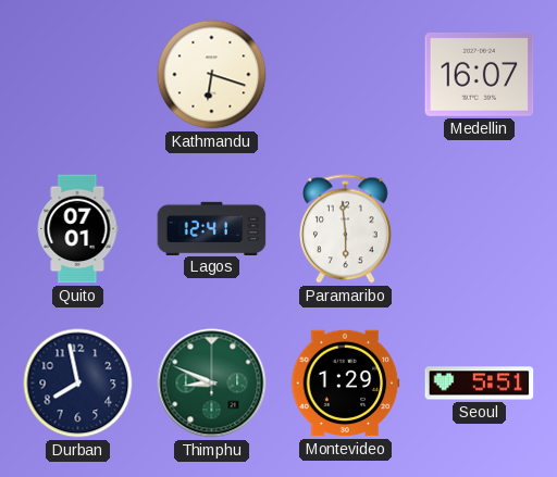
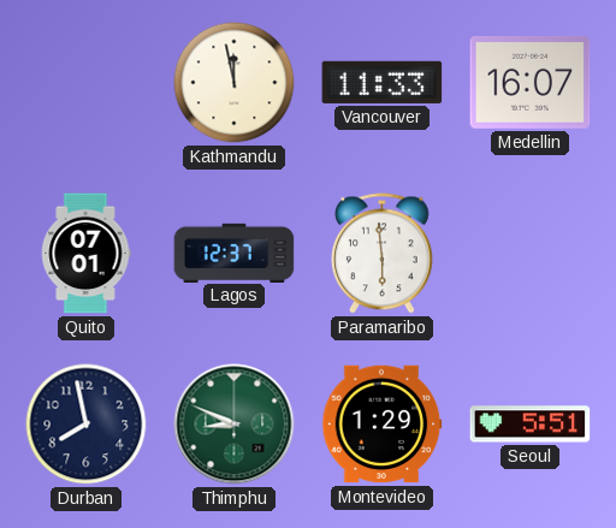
Kathmandu: 6:18 -> 11:58 (235, 83)
Vancouver: none -> 11:33 (383, 82)
Lagos: 12:41 -> 12:37 (235, 253)
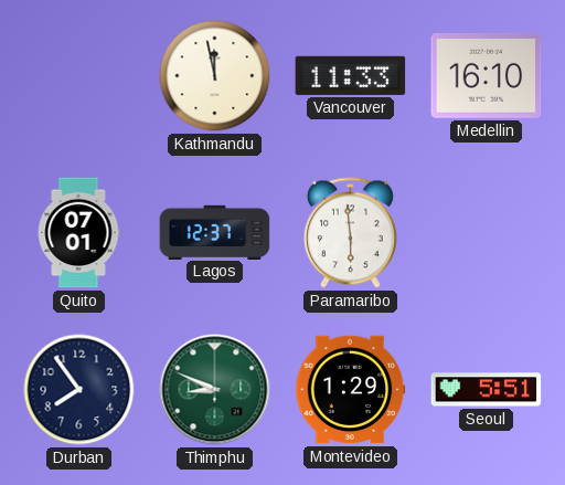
Medellin: 16:07 -> 16:10 (487, 75)
Durban: 7:58 -> 7:54 (79, 390)
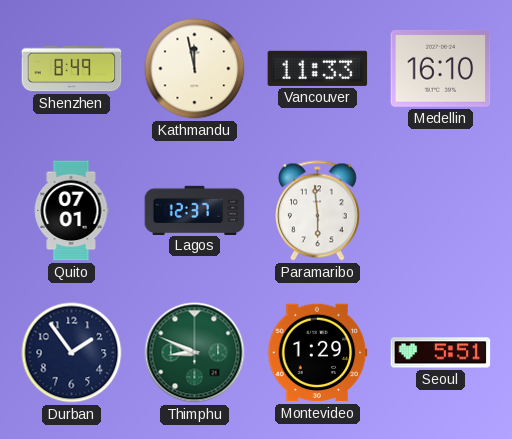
Shenzhen: none -> 8:49 (72, 69)
Durban: 7:54 -> 1:54 (72, 353)
